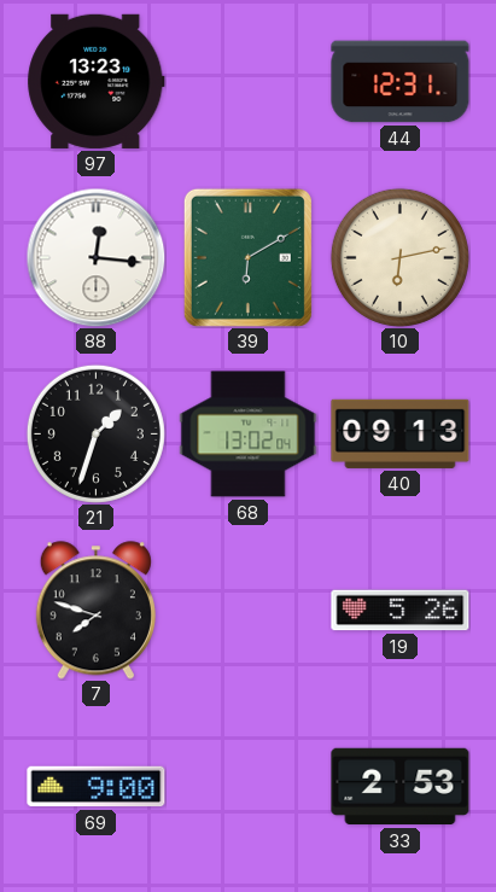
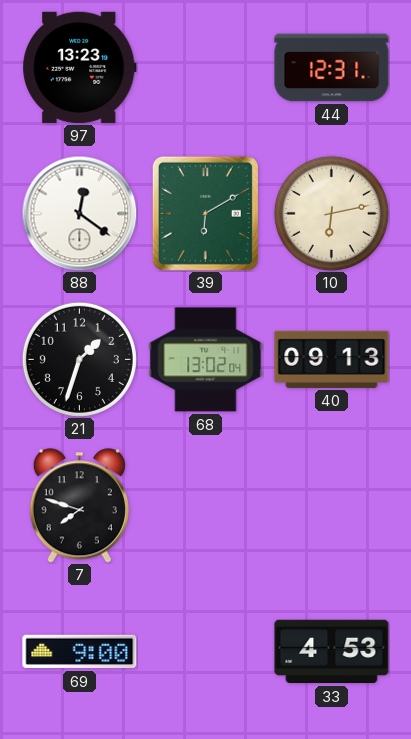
88: 12:16 -> 12:21 (79, 213)
19: 5:26 -> none (401, 611)
33: 2:53 -> 4:53 (332, 652)
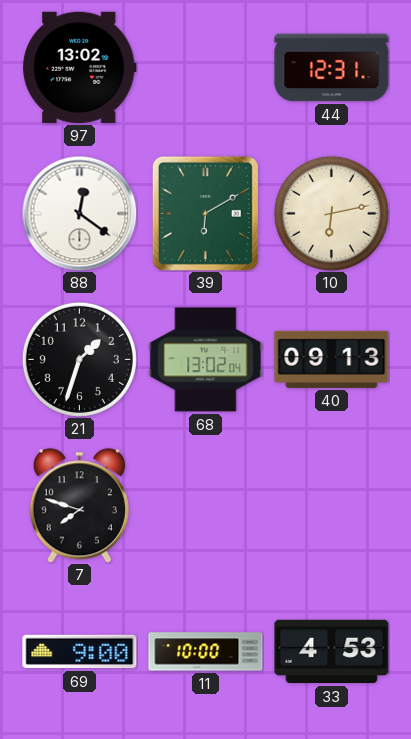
97: 13:23 -> 13:02 (80, 67)
11: none -> 10:00 (206, 652)
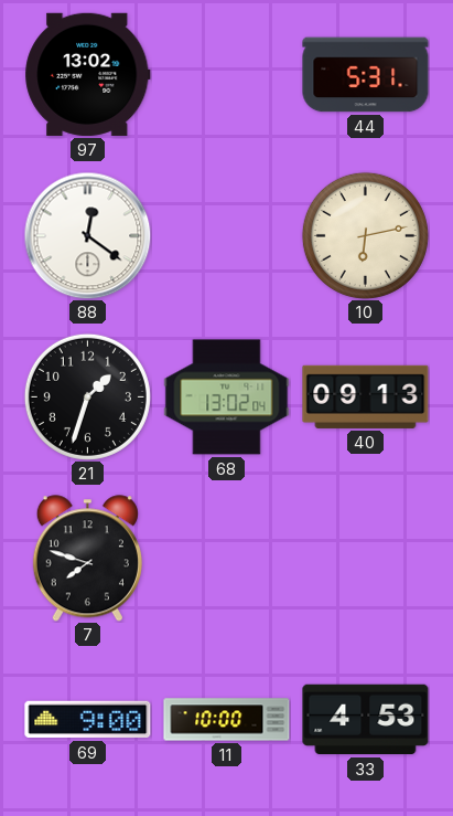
44: 12:31 -> 5:31 (366, 75)
39: 6:10 -> none (205, 213)
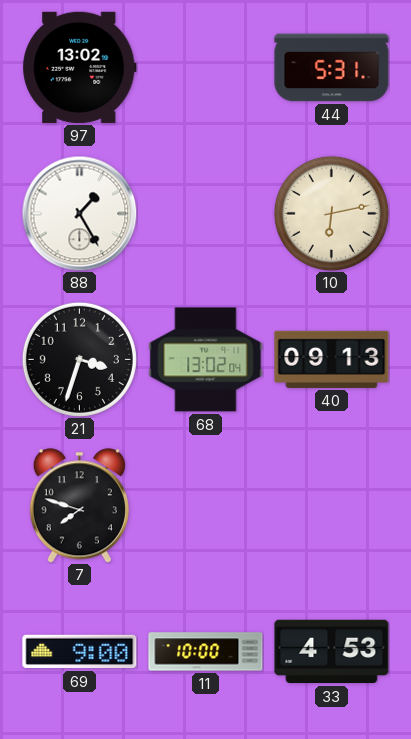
88: 12:21 -> 1:25 (79, 213)
21: 1:33 -> 3:33 (79, 359)
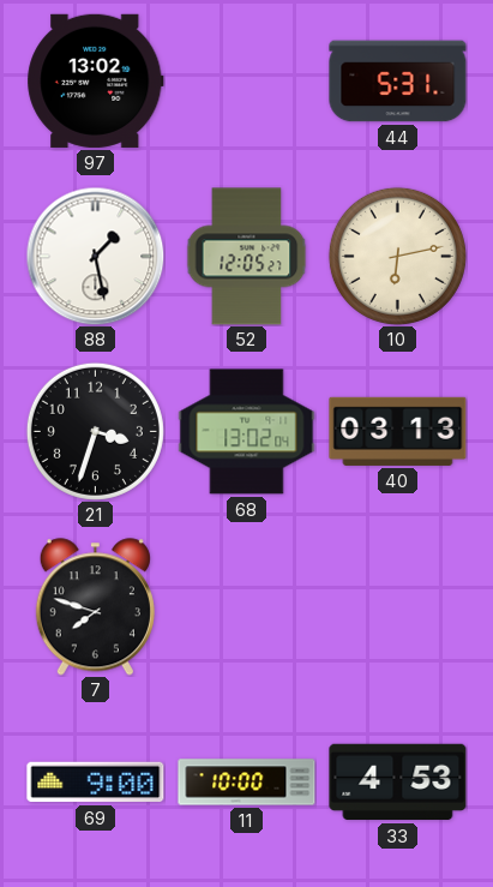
88: 1:25 -> 1:28 (95, 256)
52: none -> 12:05 (247, 257)
40: 09:13 -> 03:13 (398, 431)
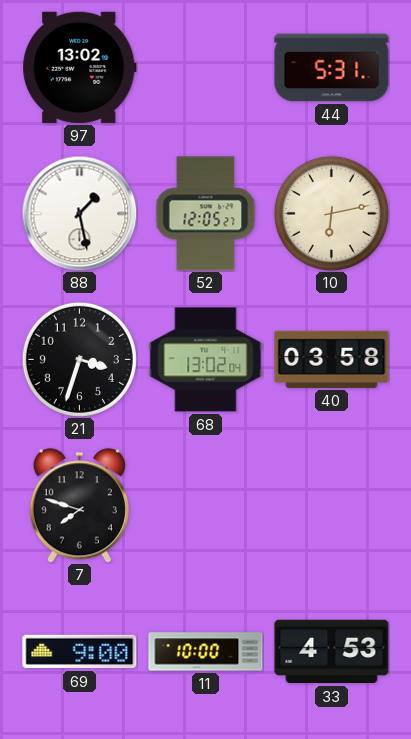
40: 03:13 -> 03:58 (332, 359)
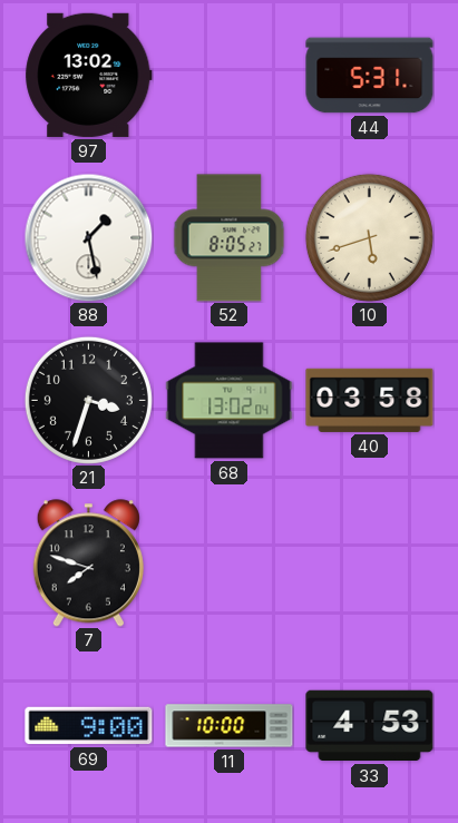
52: 12:05 -> 8:05 (230, 238)
10: 6:13 -> 5:42 (369, 237)
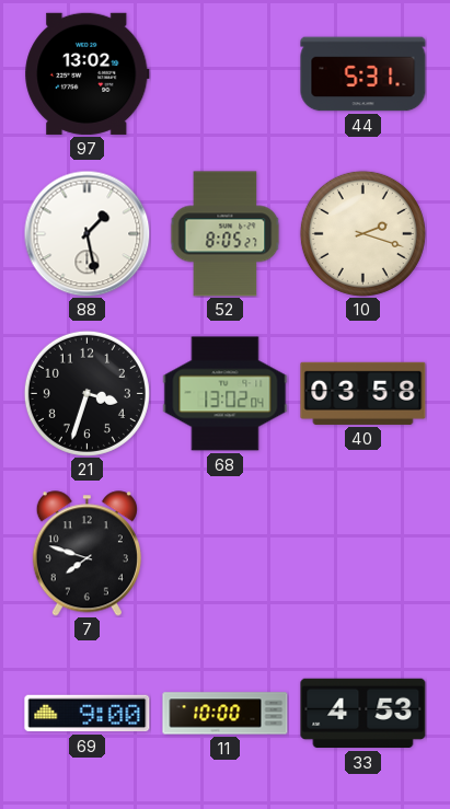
10: 5:42 -> 2:18 (362, 233)
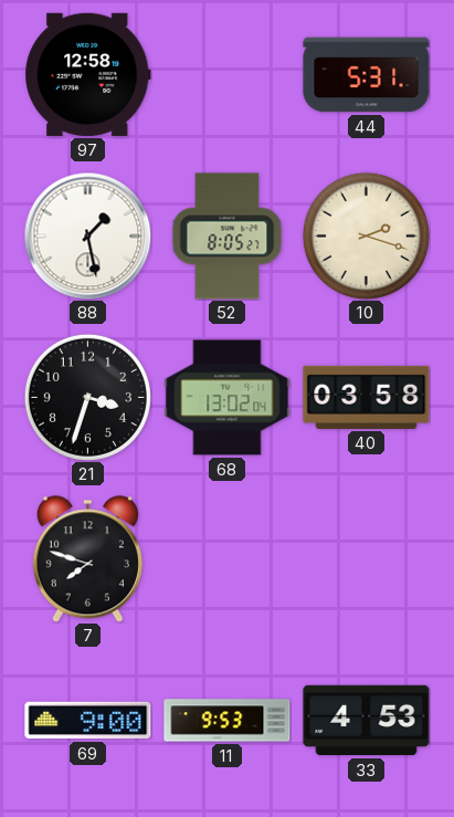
97: 13:02 -> 12:58 (88, 74)
11: 10:00 -> 9:53 (228, 721)
